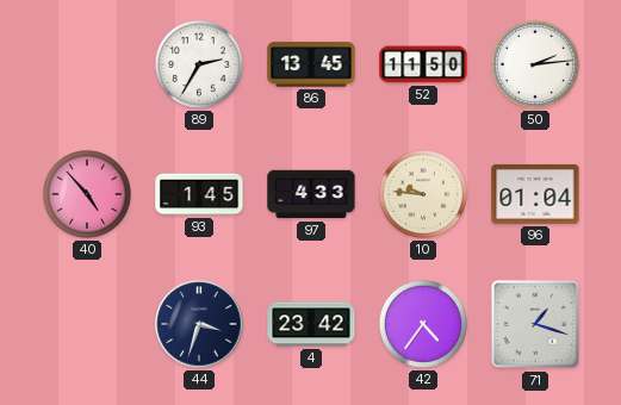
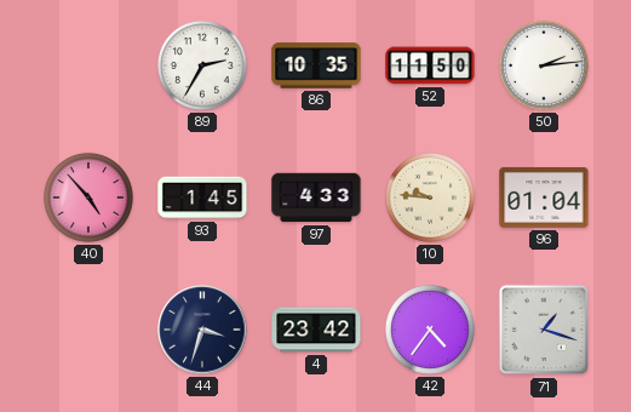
86: 13:45 -> 10:35 (316, 65)
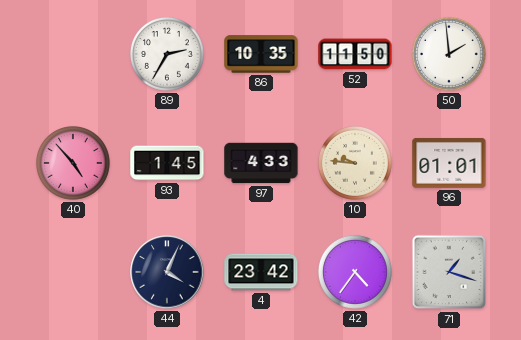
50: 2:14 -> 1:59 (449, 54)
96: 01:04 -> 01:01 (449, 163)
44: 3:33 -> 4:04 (167, 272)
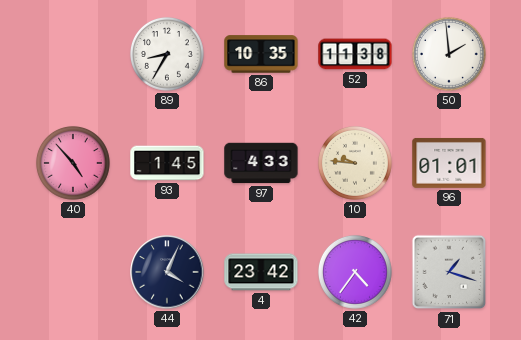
89: 2:35 -> 8:35 (167, 54)
52: 11:50 -> 11:38 (355, 54)
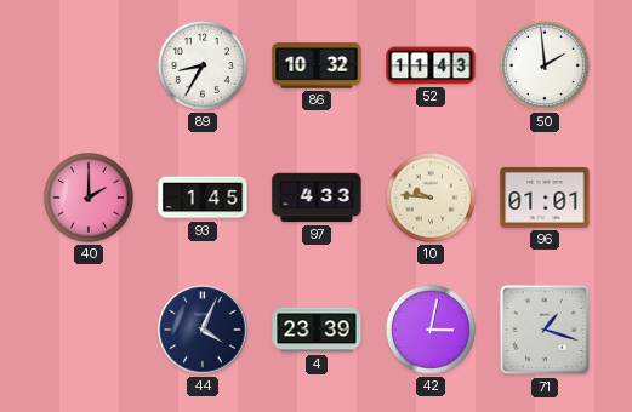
86: 10:35 -> 10:32 (317, 65)
52: 11:38 -> 11:43 (431, 65)
40: 4:53 -> 2:00 (89, 198)
4: 23:42 -> 23:39 (317, 330)
42: 4:36 -> 3:02 (431, 330)
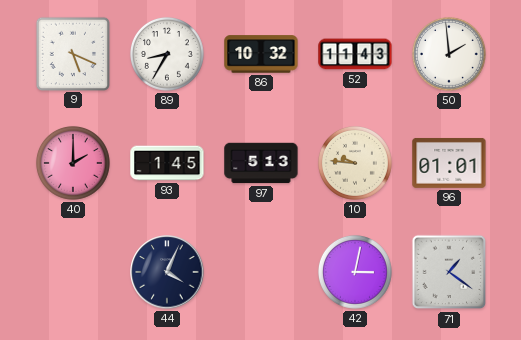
9: none -> 5:19 (72, 53)
97: 4:33 -> 5:13 (261, 163)
4: 23:39 -> none (317, 330)
71: 1:18 -> 1:21 (449, 272)
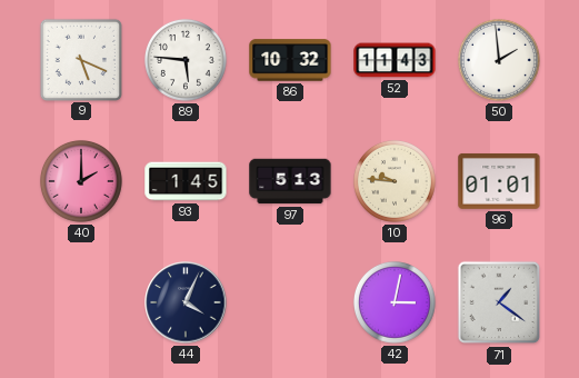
89: 8:35 -> 5:46 (186, 60)
